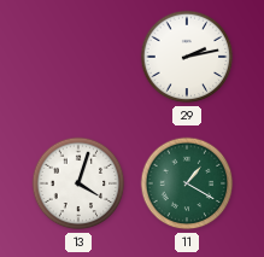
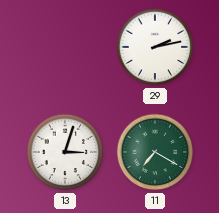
13: 4:03 -> 3:03 (65, 152)
11: 1:20 -> 7:20 (155, 152)
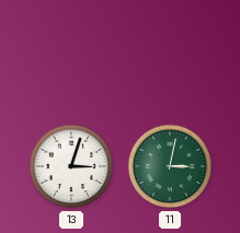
29: 2:13 -> none (155, 47)
11: 7:20 -> 3:02 (170, 166)
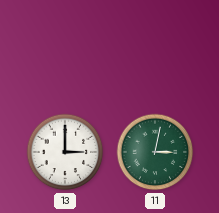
13: 3:03 -> 3:00 (65, 152)
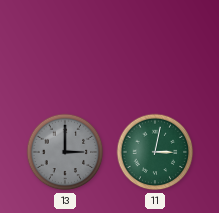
13 dial: white -> grey (65, 152)
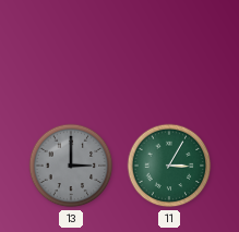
11: 3:02 -> 3:05 (169, 166)
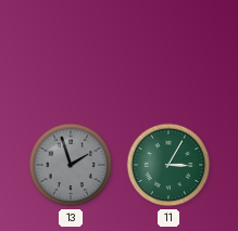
13: 3:00 -> 1:57 (71, 165)
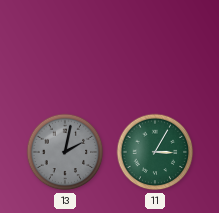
13: 1:57 -> 2:02 (65, 152)
